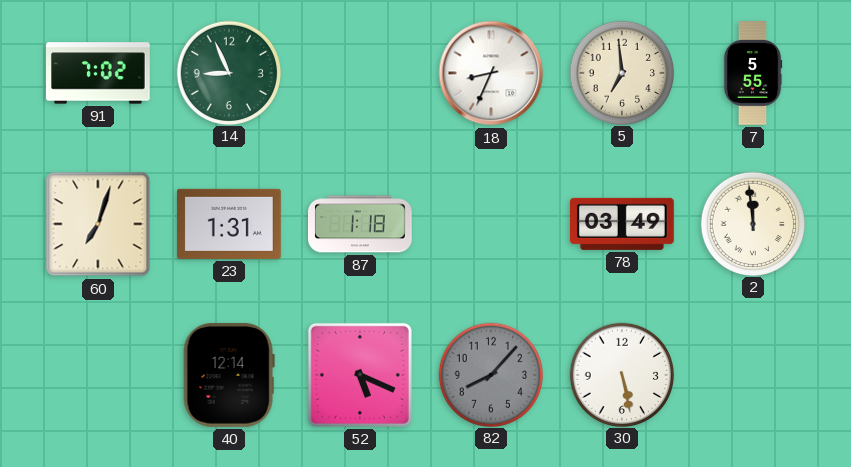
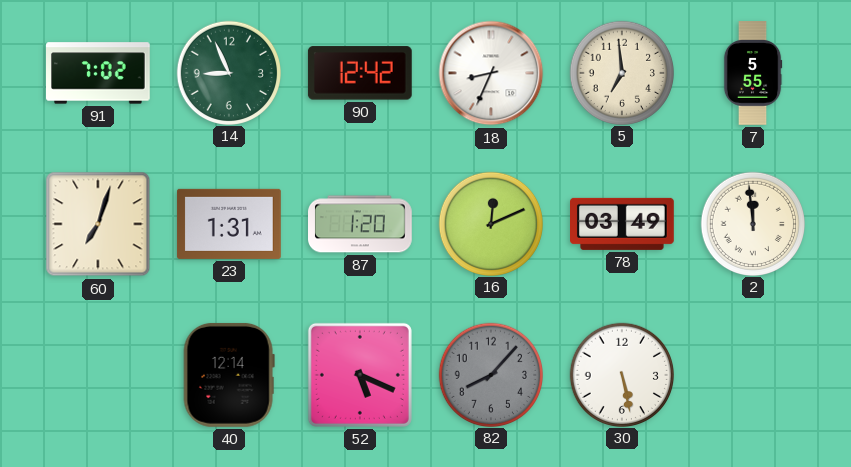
90: none -> 12:42 (360, 73)
87: 1:18 -> 1:20 (361, 224)
16: none -> 12:11 (490, 223)
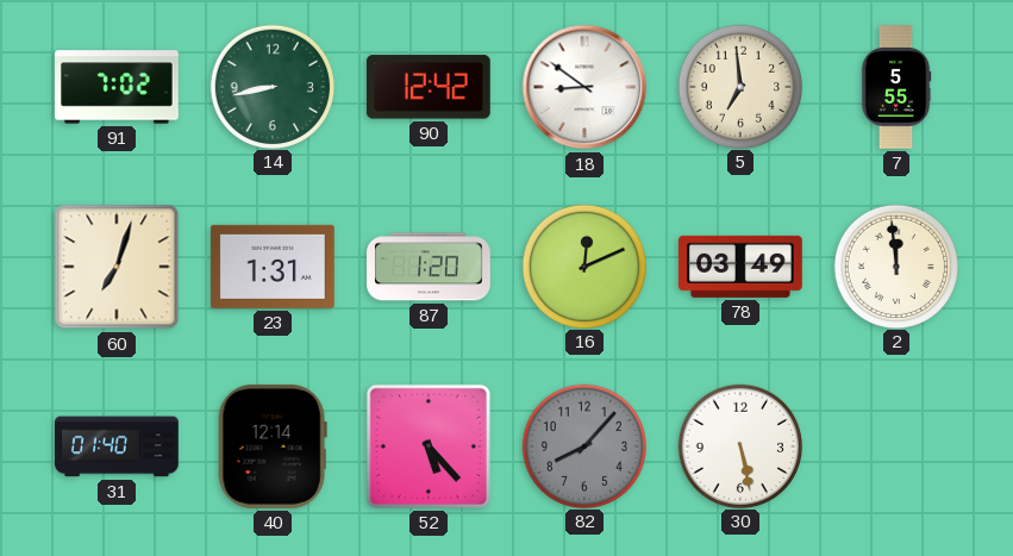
14: 8:56 -> 8:43 (271, 86)
18: 8:34 -> 8:51 (584, 87)
31: none -> 01:40 (118, 446)
52: 5:19 -> 5:23 (429, 446)
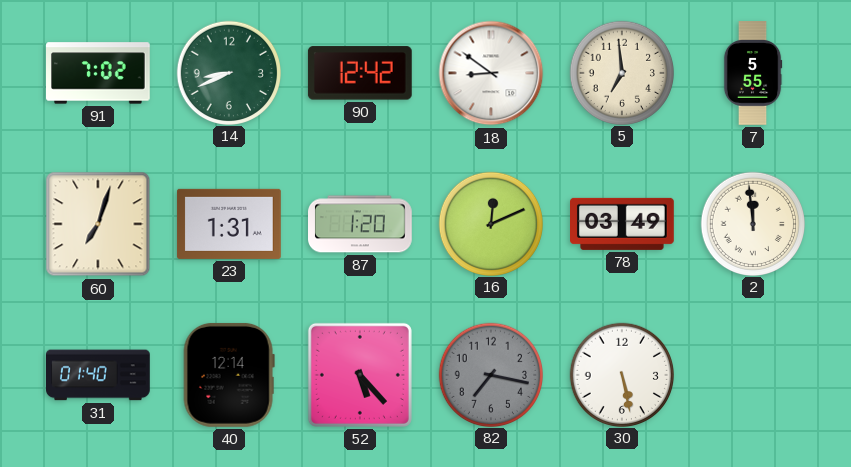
14: 8:43 -> 8:41 (228, 72)
82: 8:07 -> 7:17 (490, 374)
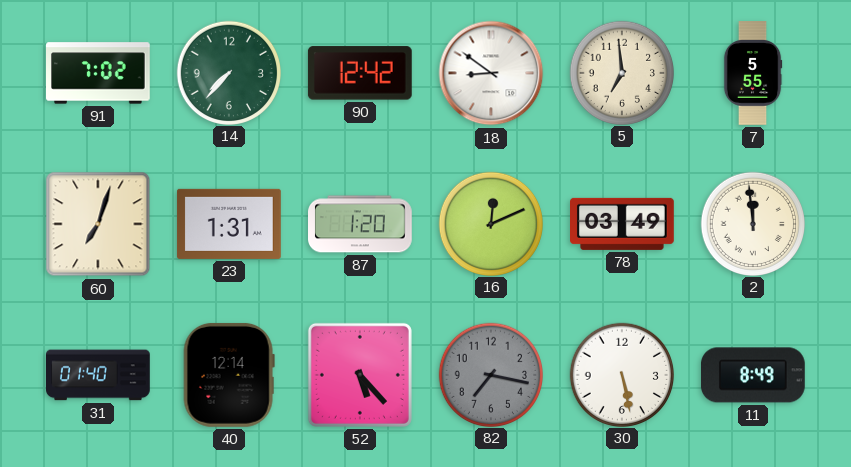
14: 8:41 -> 7:37 (228, 72)
11: none -> 8:49 (753, 375)
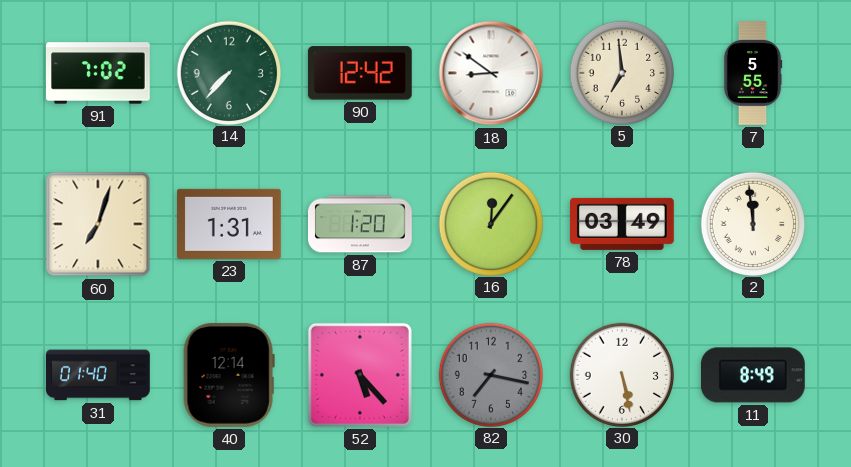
16: 12:11 -> 12:06 (490, 223)
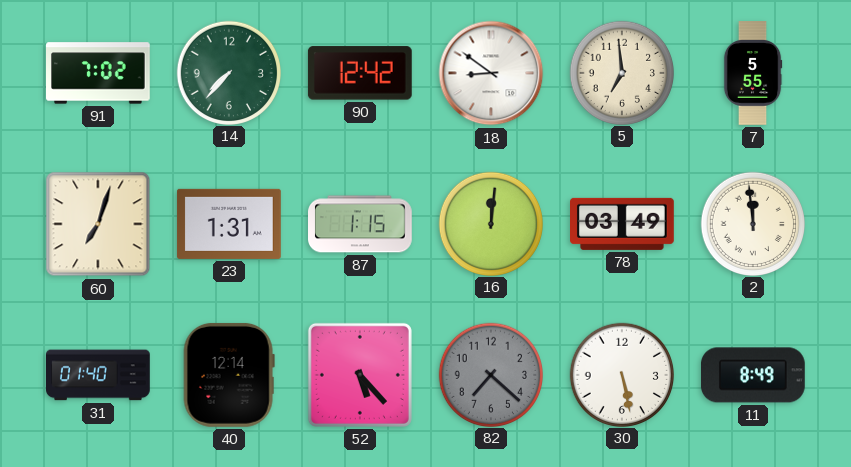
87: 1:20 -> 1:15 (361, 224)
16: 12:06 -> 12:01 (490, 223)
82: 7:17 -> 7:22 (490, 374)
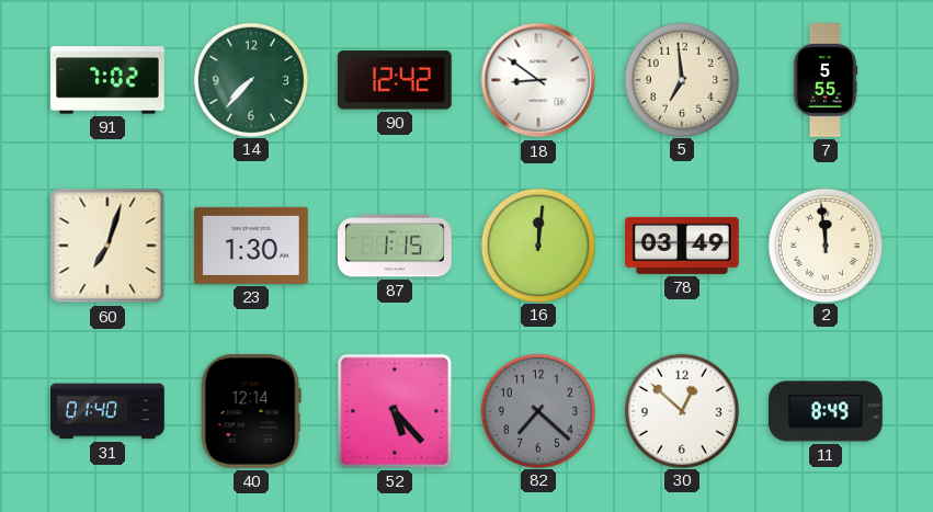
23: 1:31 -> 1:30 (251, 246)
30: 5:28 -> 12:52 (681, 410)
